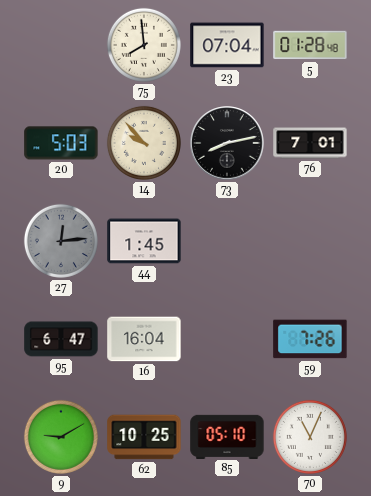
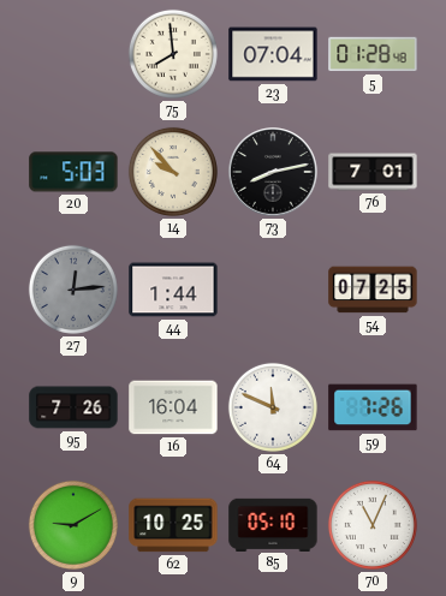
44: 1:45 -> 1:44 (173, 290)
54: none -> 07:25 (373, 290)
95: 6:47 -> 7:26 (73, 407)
64: none -> 11:49 (273, 407)
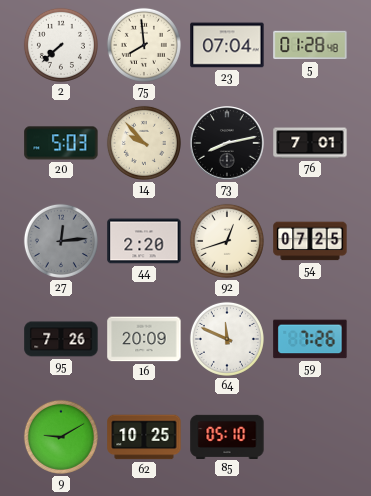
2: none -> 7:38 (61, 45)
44: 1:44 -> 2:20 (144, 241)
92: none -> 12:42 (227, 241)
16: 16:04 -> 20:09 (144, 339)
70: 11:04 -> none (373, 525)
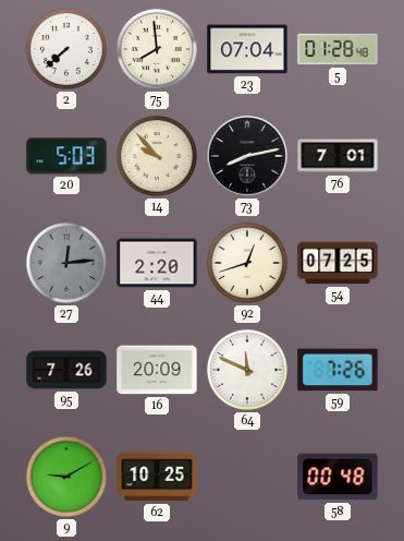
85: 05:10 -> none (227, 436)
58: none -> 00:48 (338, 477)
